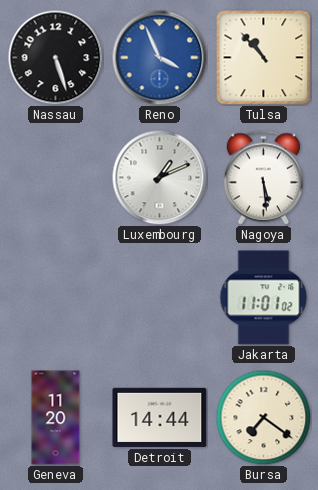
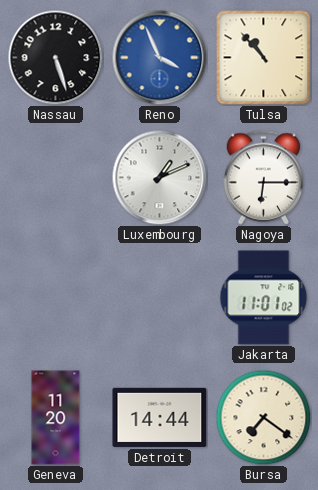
Nagoya: 5:29 -> 6:15 (264, 178)
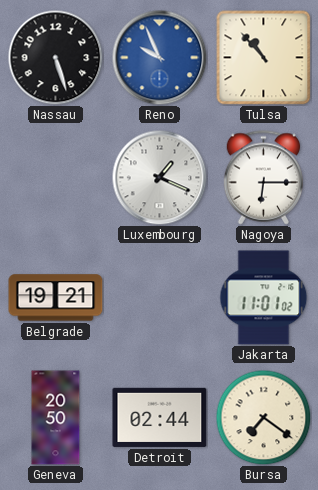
Reno: 3:56 -> 9:56 (159, 57)
Luxembourg: 1:11 -> 1:19 (159, 177)
Belgrade: none -> 19:21 (56, 298)
Geneva: 11:20 -> 20:50 (56, 418)
Detroit: 14:44 -> 02:44 (160, 417)
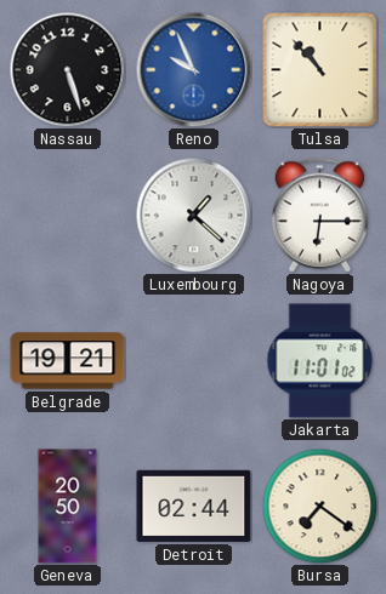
Luxembourg: 1:19 -> 1:22 (193, 215)
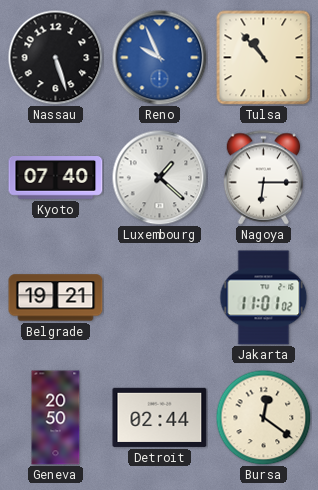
Kyoto: none -> 07:40 (56, 178)
Bursa: 7:21 -> 12:21 (263, 417)
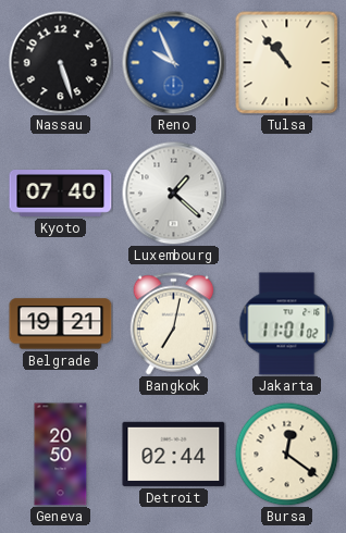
Nagoya: 6:15 -> none (264, 178)
Bangkok: none -> 7:02 (174, 324)
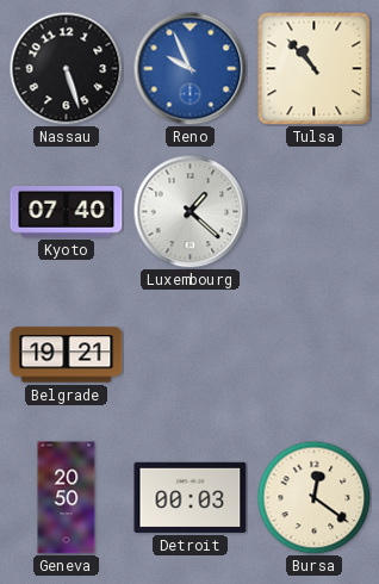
Bangkok: 7:02 -> none (174, 324)
Jakarta: 11:01 -> none (287, 324)
Detroit: 02:44 -> 00:03 (191, 497)
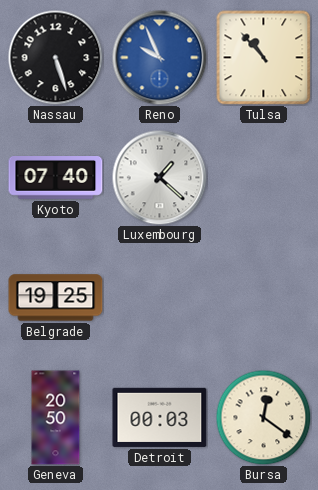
Belgrade: 19:21 -> 19:25 (56, 298)
